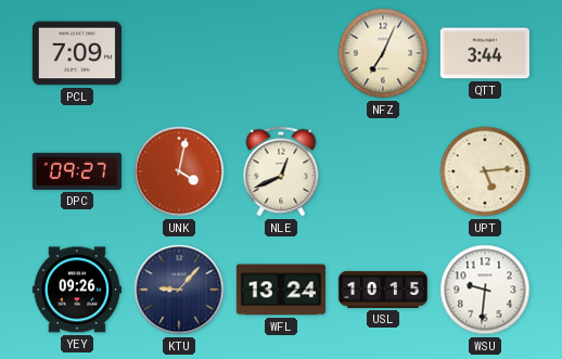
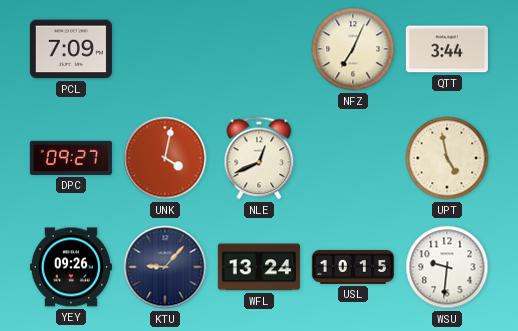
UPT: 5:14 -> 4:58 (447, 158)
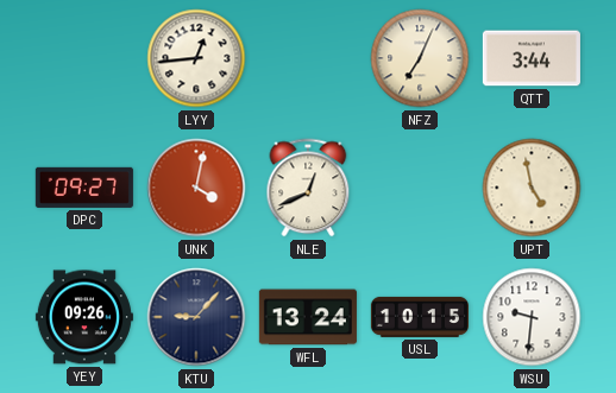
PCL: 7:09 -> none (71, 49)
LYY: none -> 12:44 (196, 58)
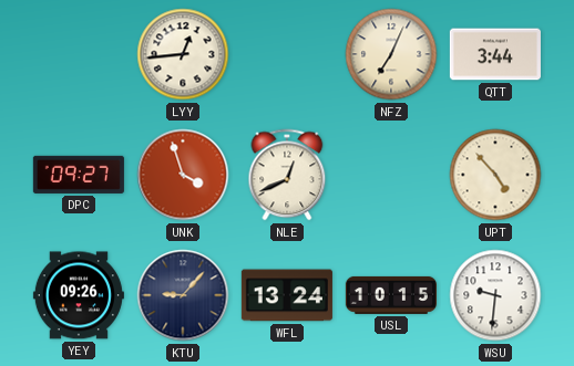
UNK: 4:02 -> 3:57 (183, 175)
UPT: 4:58 -> 4:53 (495, 175)
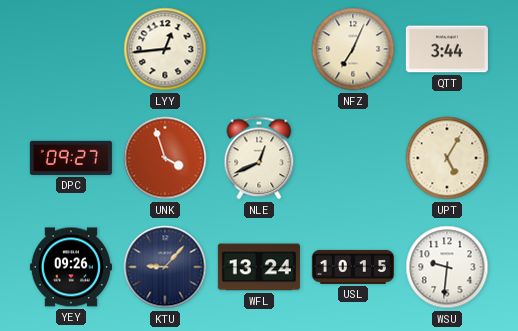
UPT: 4:53 -> 5:05 (447, 158)
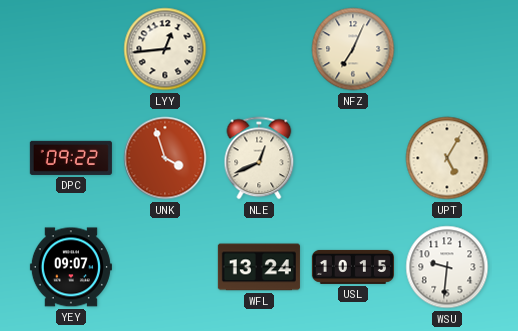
QTT: 3:44 -> none (447, 49)
DPC: 09:27 -> 09:22 (71, 158)
YEY: 09:26 -> 09:07 (71, 267)
KTU: 9:07 -> none (165, 267)
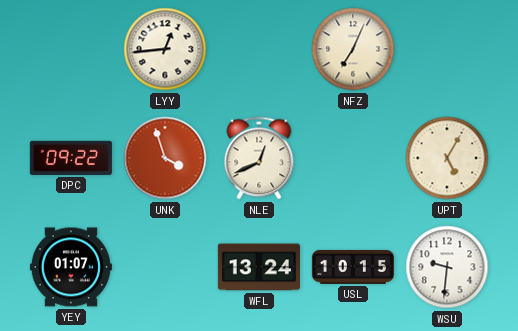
YEY: 09:07 -> 01:07 (71, 267)
